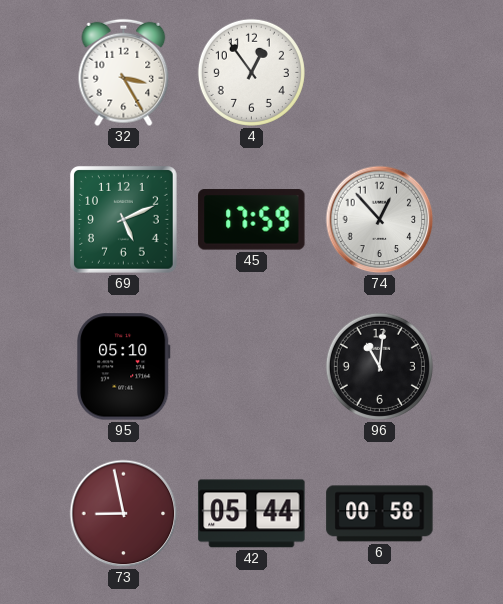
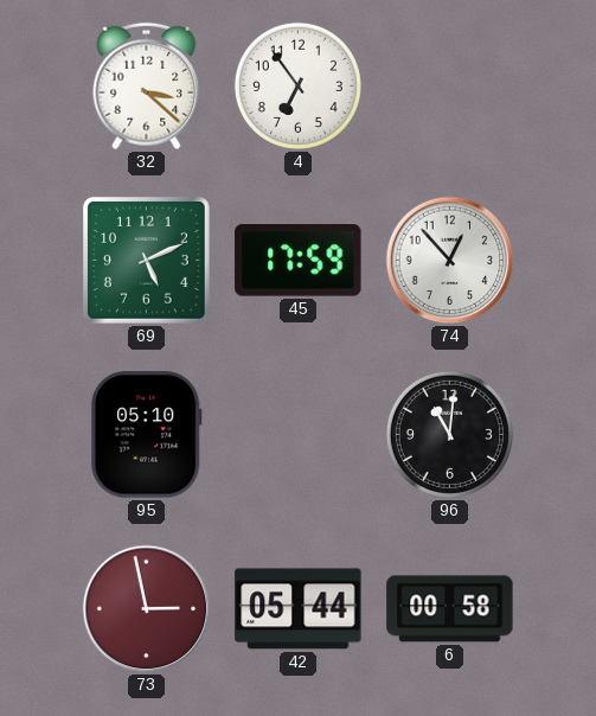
32: 3:25 -> 3:22 (147, 87)
4: 12:54 -> 6:54 (297, 85)
73: 8:58 -> 2:58 (147, 609)
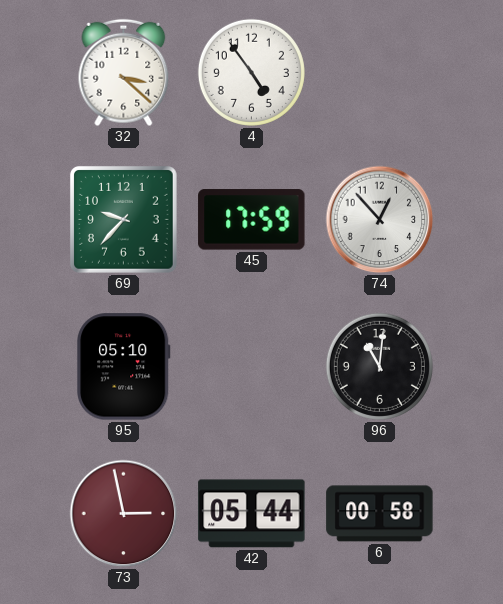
4: 6:54 -> 4:54 (251, 72)
69: 5:11 -> 9:37 (123, 219)
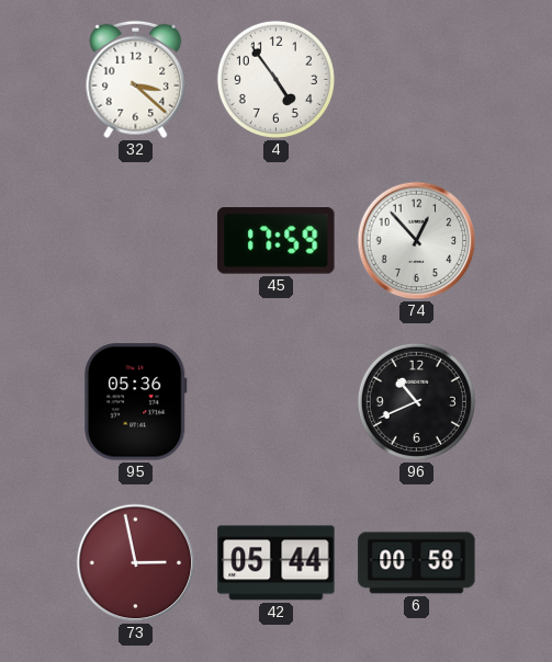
69: 9:37 -> none (123, 219)
95: 05:10 -> 05:36 (136, 402)
96: 11:01 -> 10:41 (416, 401)
